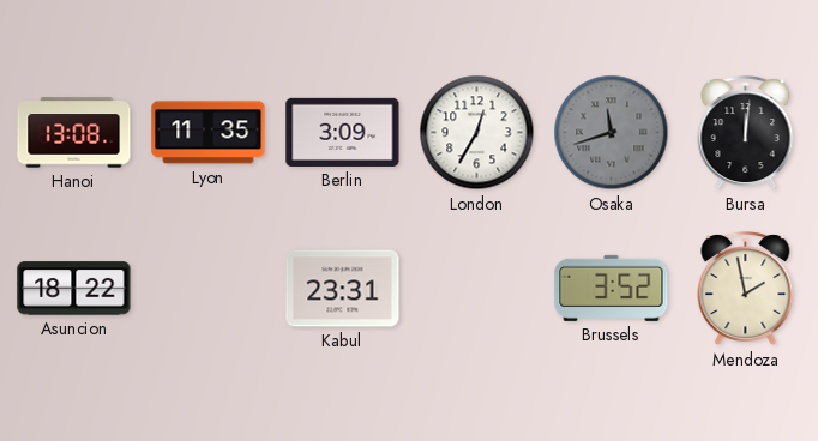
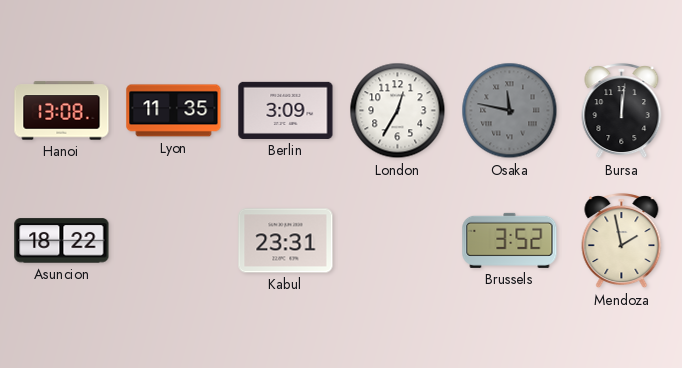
Osaka: 11:42 -> 11:47 (510, 111)
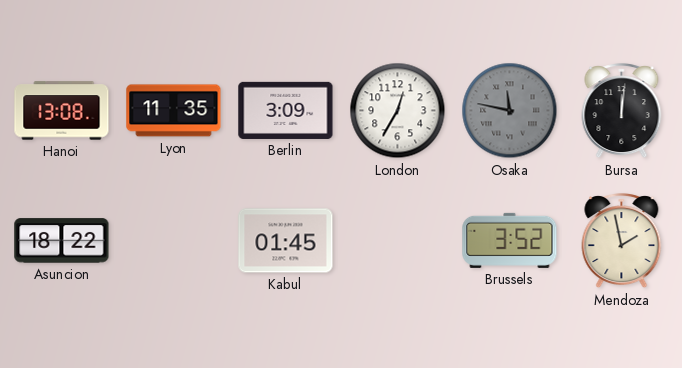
Kabul: 23:31 -> 01:45 (286, 241)
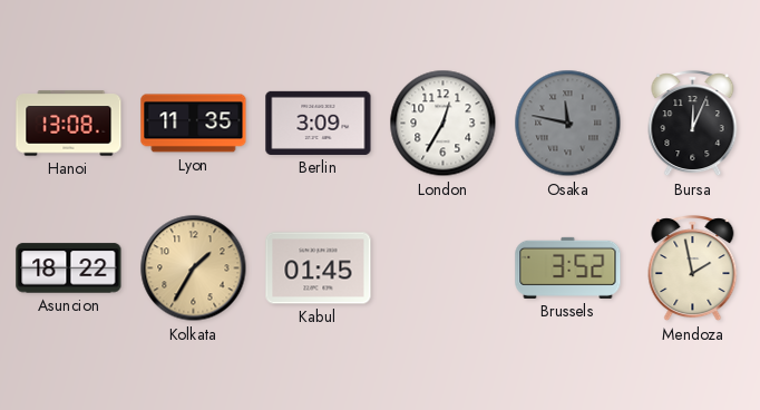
Bursa: 12:01 -> 12:04 (693, 124)
Kolkata: none -> 1:35 (194, 269)
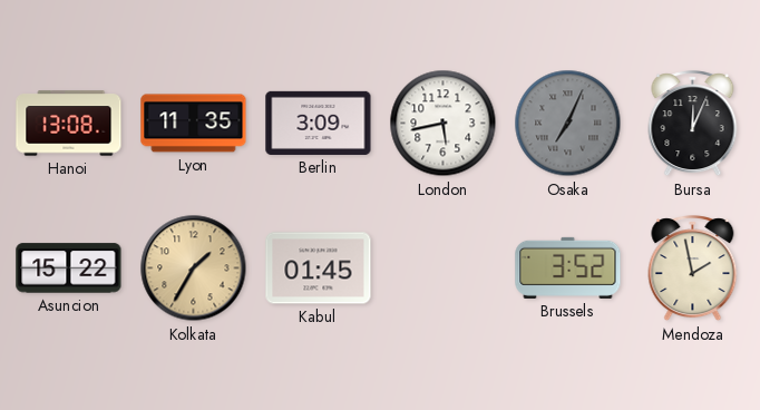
London: 12:35 -> 5:43 (444, 124)
Osaka: 11:47 -> 7:04 (568, 124)
Asuncion: 18:22 -> 15:22 (69, 269)
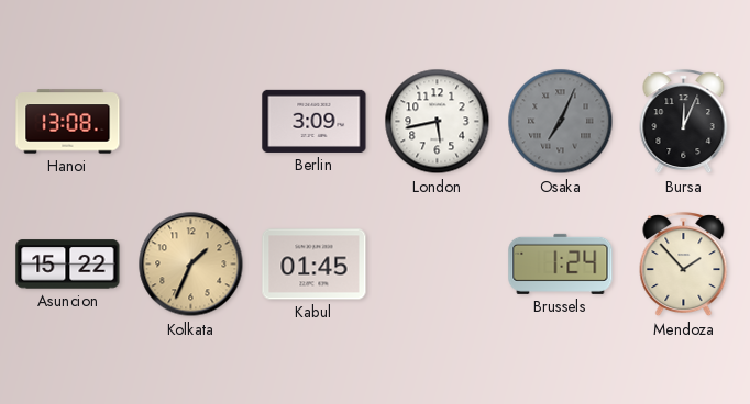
Lyon: 11:35 -> none (194, 124)
Kolkata: 1:35 -> 1:34 (191, 265)
Brussels: 3:52 -> 1:24 (561, 263)
Mendoza: 1:58 -> 1:53 (684, 265)
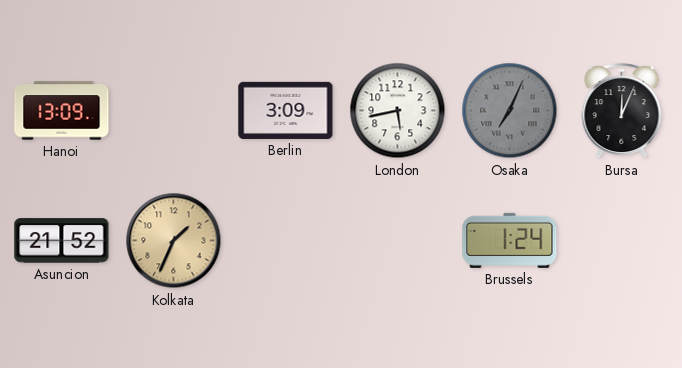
Hanoi: 13:08 -> 13:09 (62, 111)
Asuncion: 15:22 -> 21:52 (62, 241)
Kabul: 01:45 -> none (315, 265)
Mendoza: 1:53 -> none (684, 265)
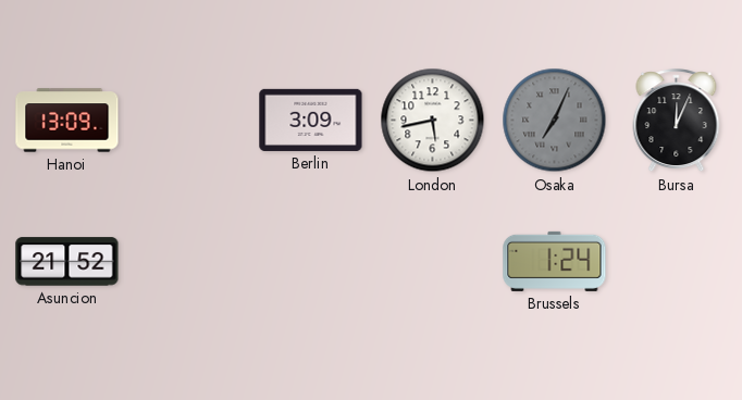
Kolkata: 1:34 -> none (174, 241)
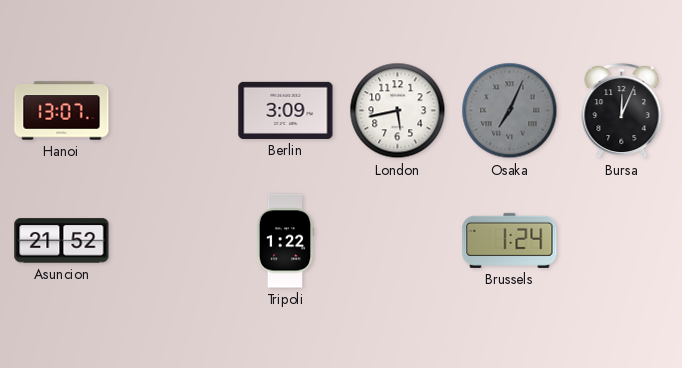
Hanoi: 13:09 -> 13:07 (62, 111)
Tripoli: none -> 1:22 (285, 241)
